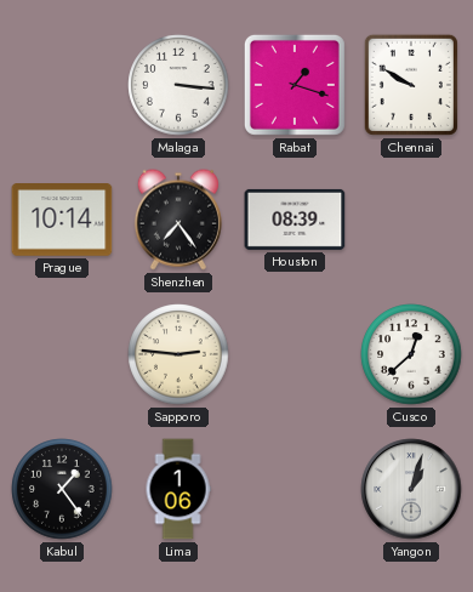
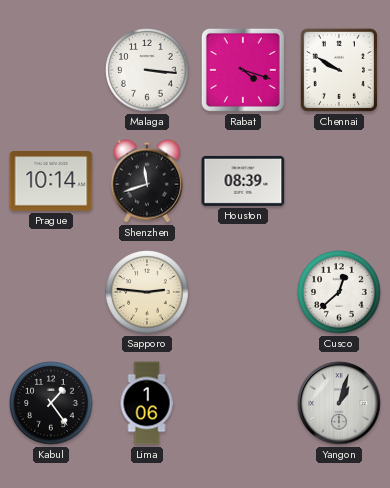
Rabat: 1:18 -> 4:18 (243, 70)
Shenzhen: 7:24 -> 11:42 (147, 181)
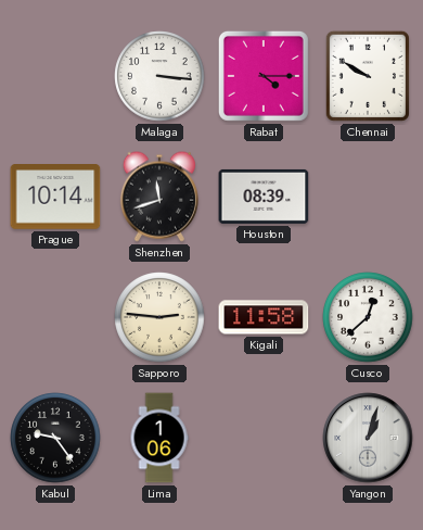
Rabat: 4:18 -> 4:15 (264, 76)
Kigali: none -> 11:58 (264, 317)
Kabul: 1:24 -> 9:24 (55, 438)
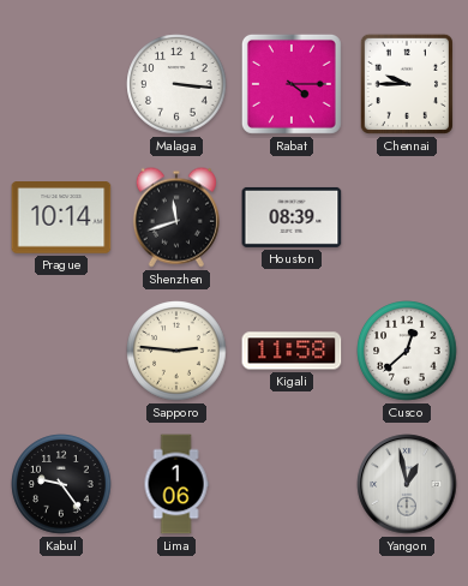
Chennai: 9:50 -> 9:45 (407, 84)
Yangon: 1:03 -> 12:58 (407, 484)
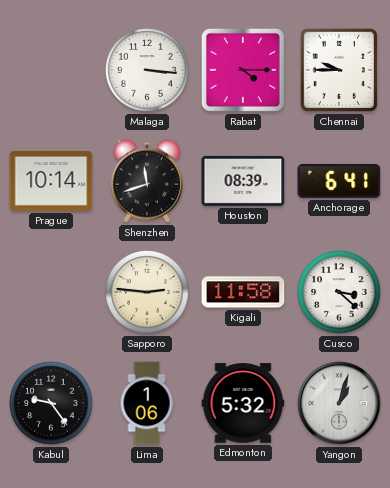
Anchorage: none -> 6:41 (339, 181)
Cusco: 12:38 -> 3:22 (339, 292)
Edmonton: none -> 5:32 (243, 403)
Yangon: 12:58 -> 1:03 (339, 403)
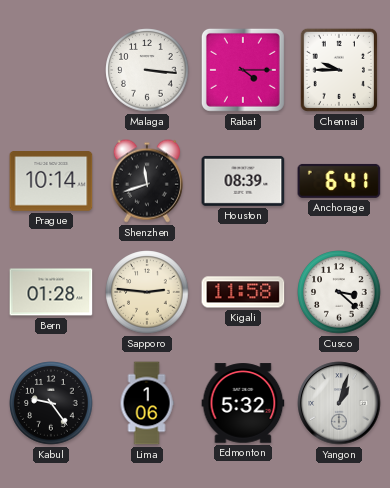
Bern: none -> 01:28 (51, 292)
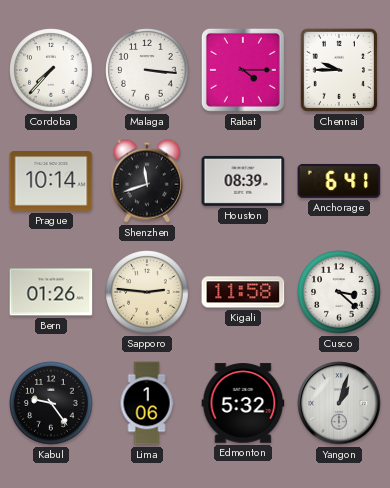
Cordoba: none -> 7:37 (51, 70)
Bern: 01:28 -> 01:26 (51, 292)
